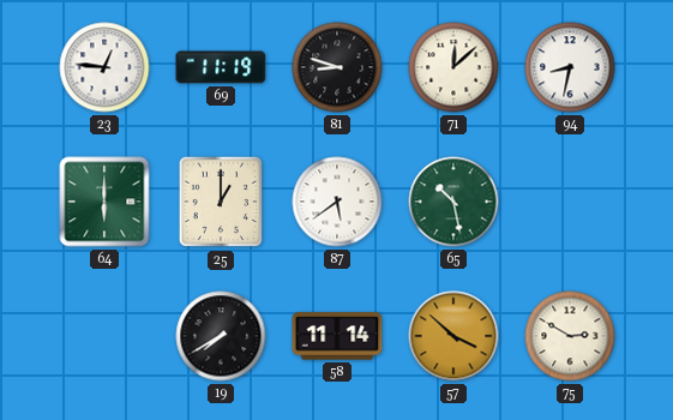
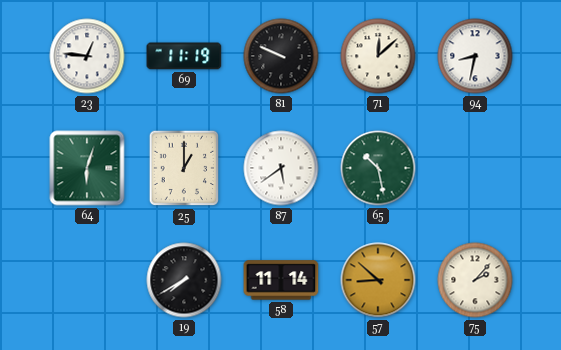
81: 8:48 -> 9:49 (281, 56)
64: 6:00 -> 6:03 (87, 168)
57: 3:52 -> 8:52 (378, 280)
75: 2:50 -> 2:07 (475, 280)
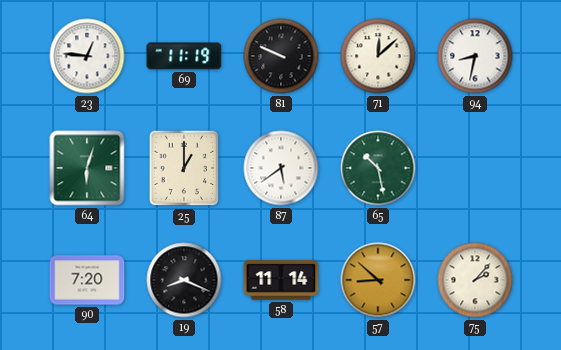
90: none -> 7:20 (87, 280)
19: 7:40 -> 8:19 (184, 280)
